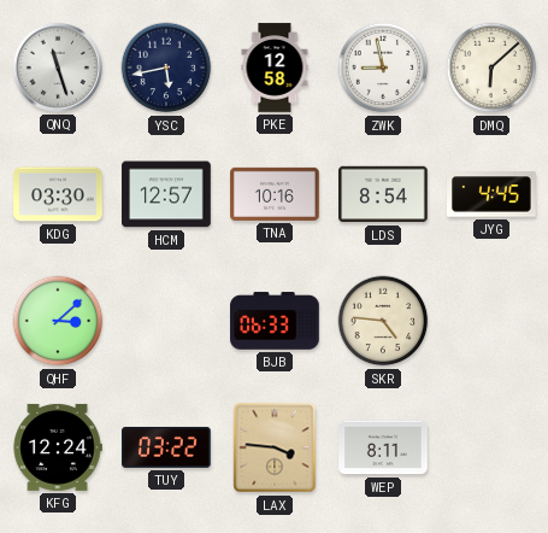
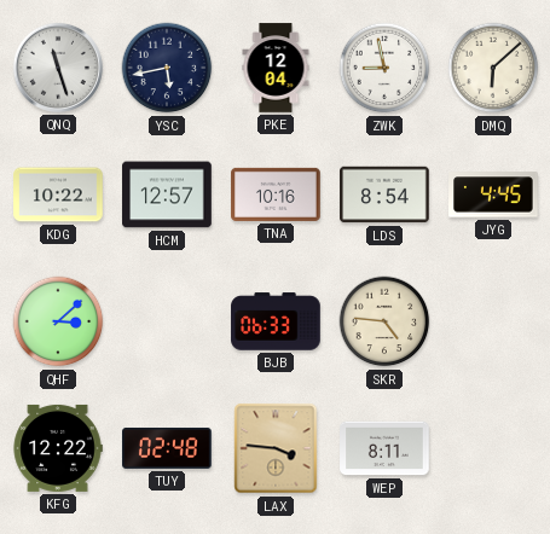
PKE: 12:58 -> 12:04 (276, 68)
KDG: 03:30 -> 10:22 (58, 195)
KFG: 12:24 -> 12:22 (58, 448)
TUY: 03:22 -> 02:48 (167, 448)
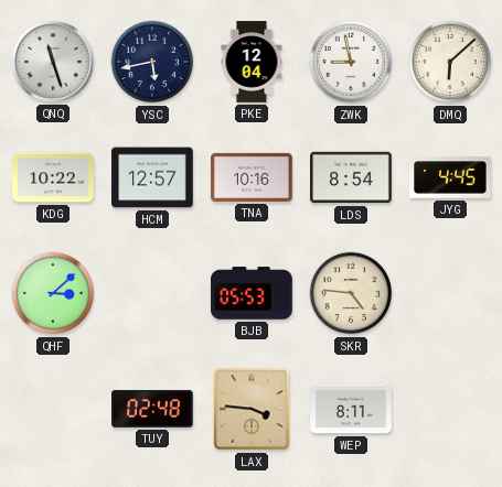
BJB: 06:33 -> 05:53 (252, 293)
KFG: 12:22 -> none (58, 448)
